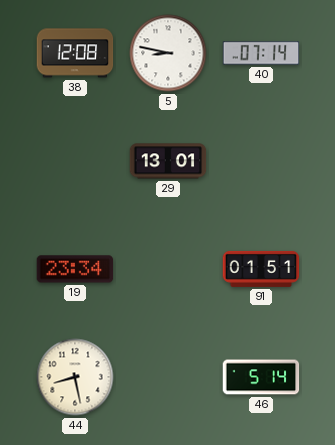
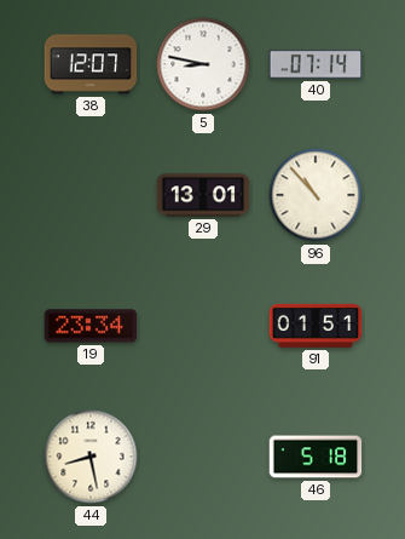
38: 12:08 -> 12:07 (91, 64)
96: none -> 10:53 (316, 195)
46: 5:14 -> 5:18 (316, 457)
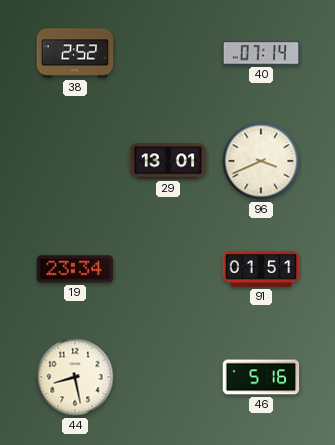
38: 12:07 -> 2:52 (75, 53)
5: 8:47 -> none (203, 64)
96: 10:53 -> 3:41 (261, 161)
46: 5:18 -> 5:16 (261, 377)
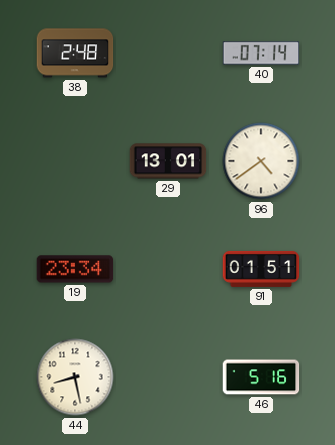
38: 2:52 -> 2:48 (75, 53)
96: 3:41 -> 4:39 (261, 161)
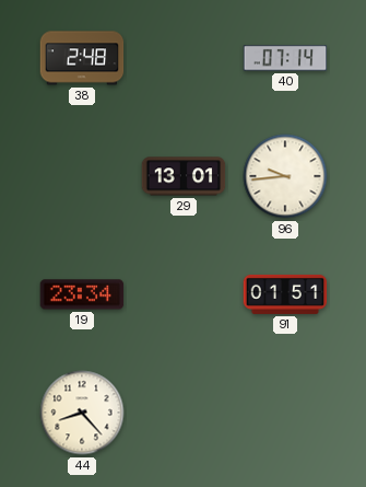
96: 4:39 -> 9:44 (285, 176)
44: 8:28 -> 8:23 (82, 413)
46: 5:16 -> none (261, 377)
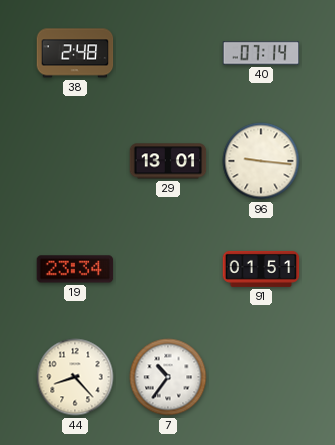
96: 9:44 -> 9:16 (261, 161)
7: none -> 10:36 (168, 377)
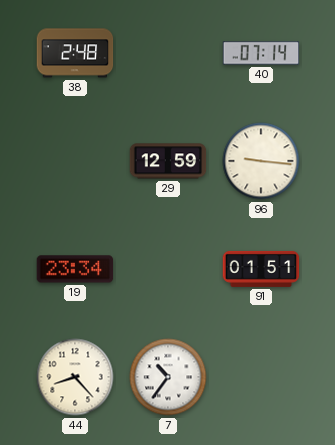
29: 13:01 -> 12:59 (168, 161)
